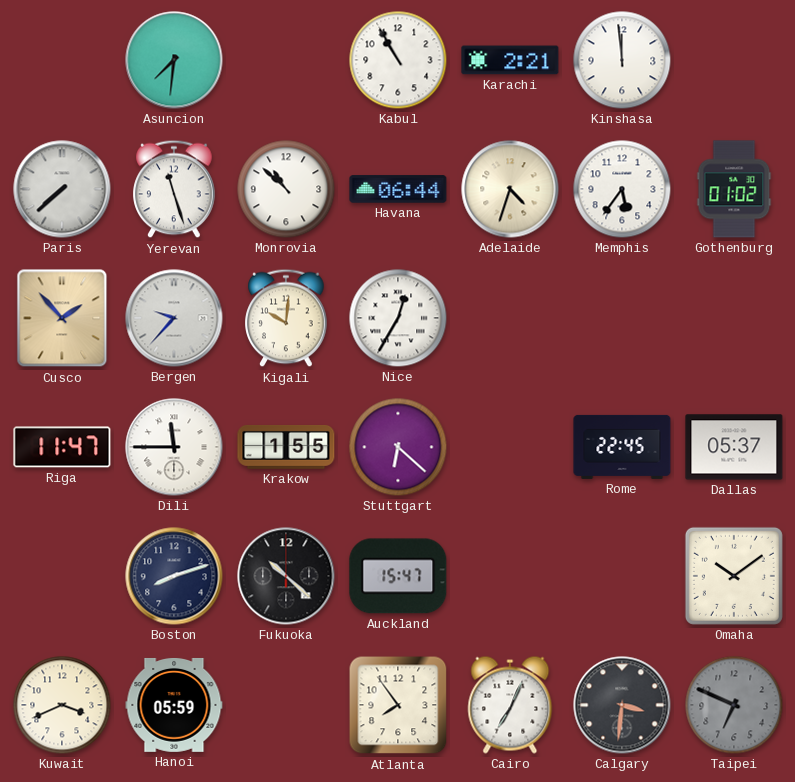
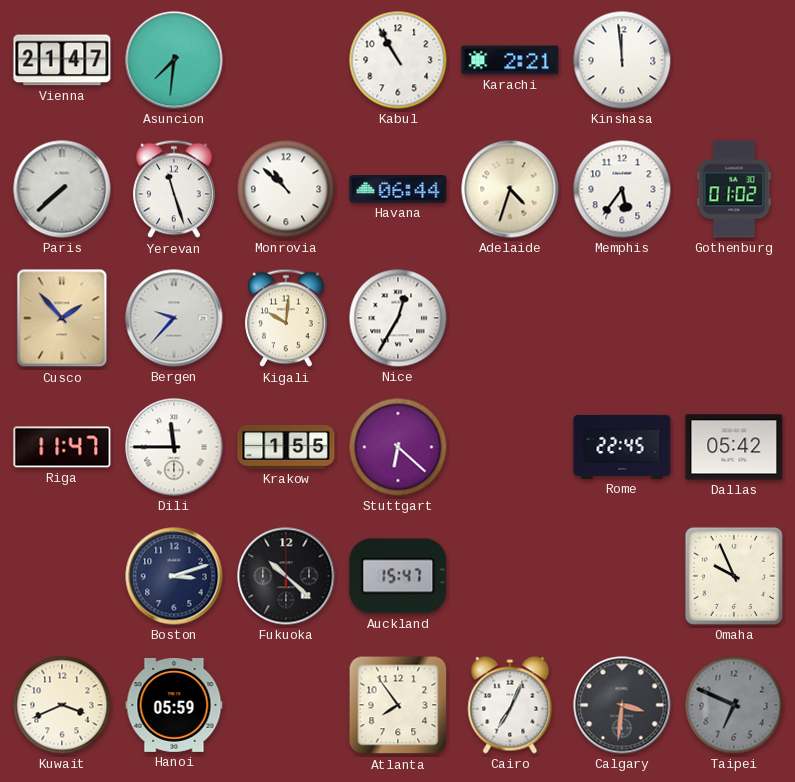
Vienna: none -> 21:47 (62, 60)
Dallas: 05:37 -> 05:42 (734, 447)
Boston: 8:12 -> 3:12 (174, 576)
Omaha: 10:09 -> 9:56 (734, 576)
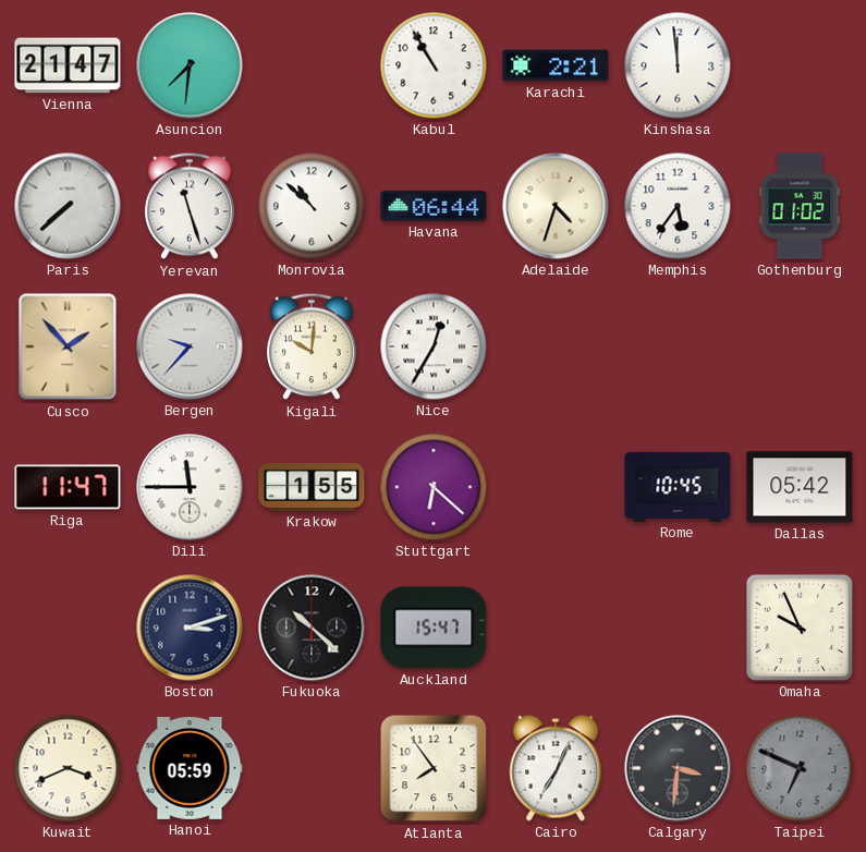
Rome: 22:45 -> 10:45 (678, 487)
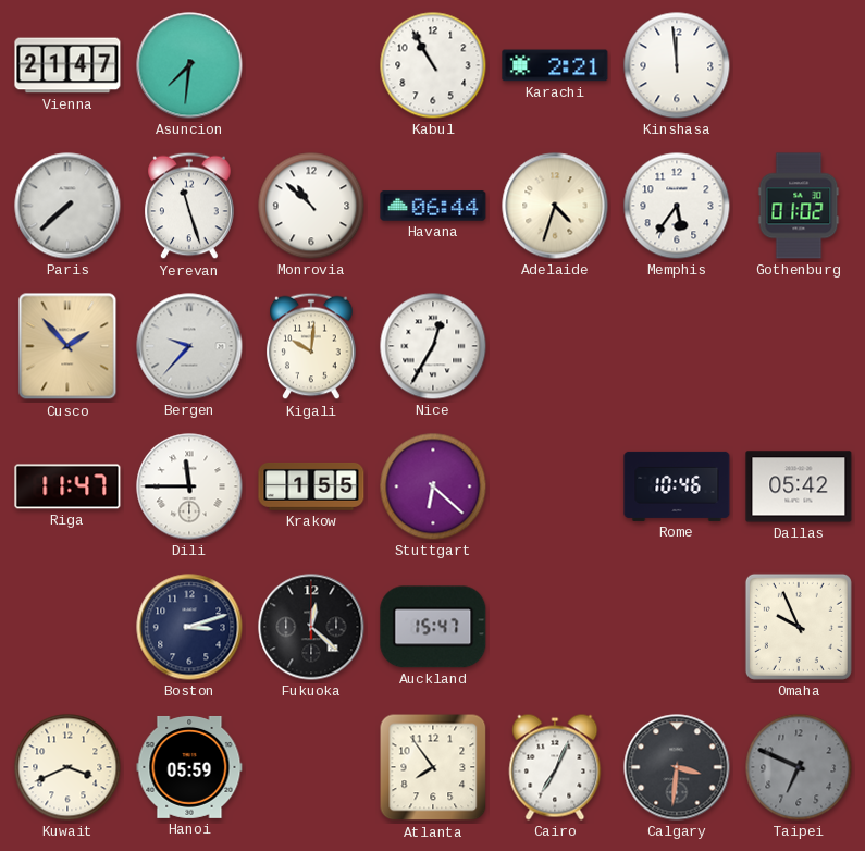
Rome: 10:45 -> 10:46 (677, 486)
Fukuoka: 10:22 -> 12:22 (311, 627)
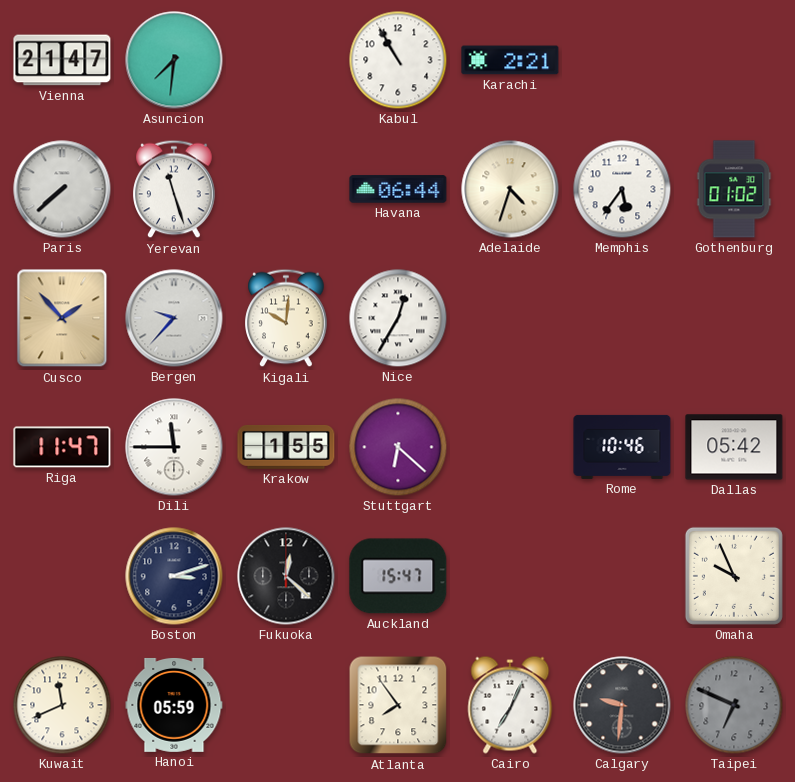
Kinshasa: 11:59 -> none (677, 65)
Monrovia: 10:52 -> none (311, 206)
Kuwait: 3:41 -> 11:41 (62, 705)
Calgary: 3:31 -> 9:31 (622, 705)
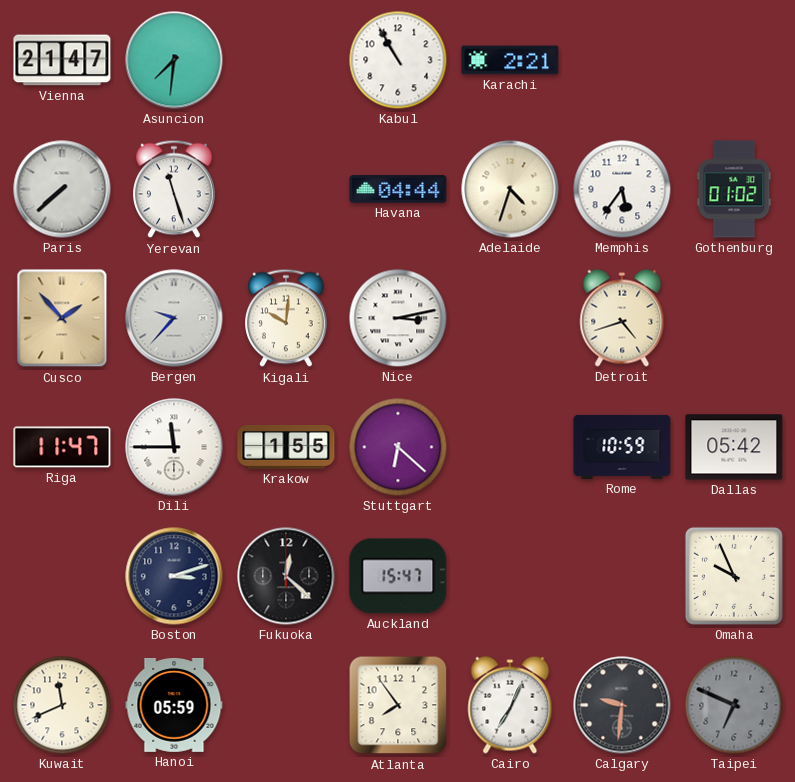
Havana: 06:44 -> 04:44 (398, 189)
Nice: 12:35 -> 3:13 (398, 318)
Detroit: none -> 4:42 (622, 318)
Rome: 10:46 -> 10:59 (622, 447)
